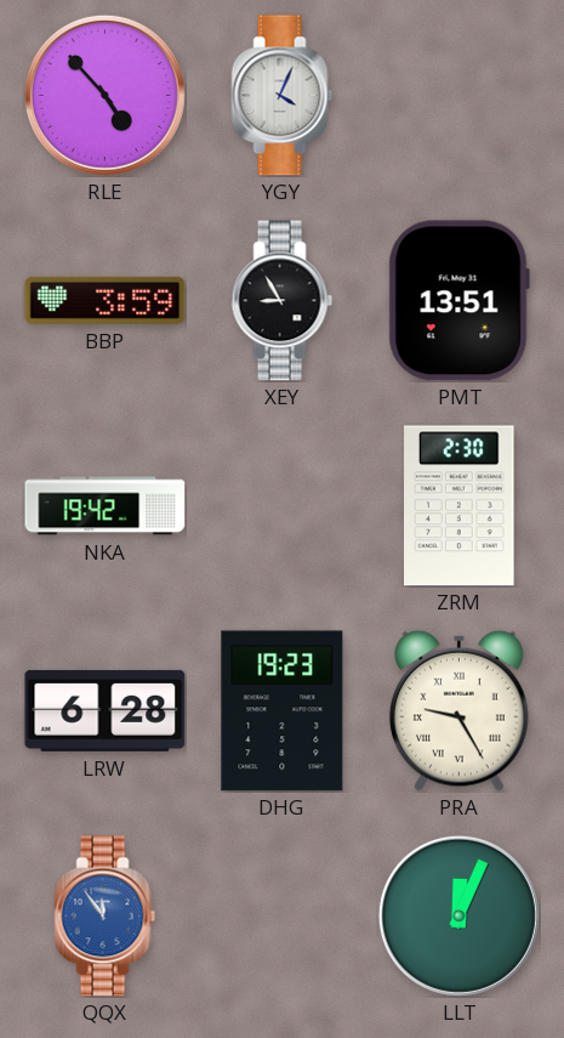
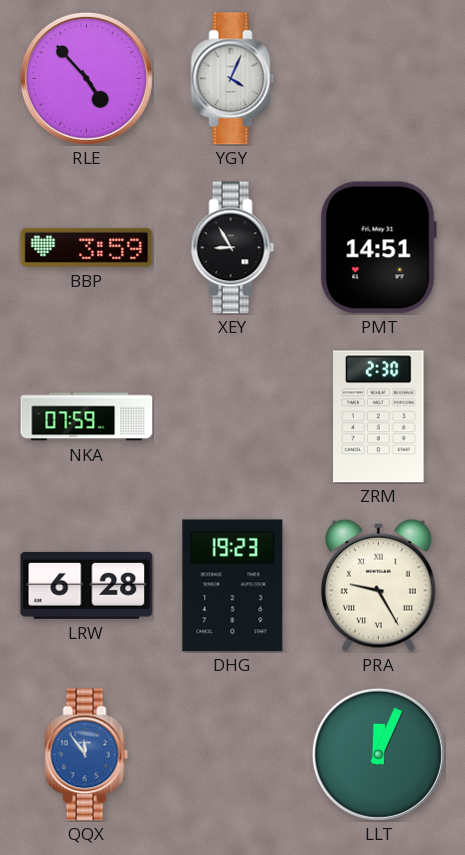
PMT: 13:51 -> 14:51 (378, 248)
NKA: 19:42 -> 07:59 (87, 417)
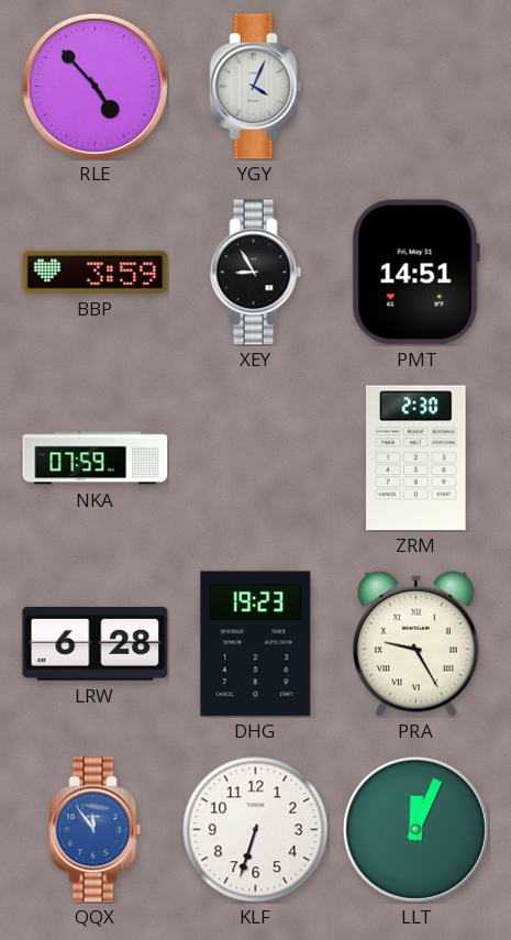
KLF: none -> 6:33 (256, 830)
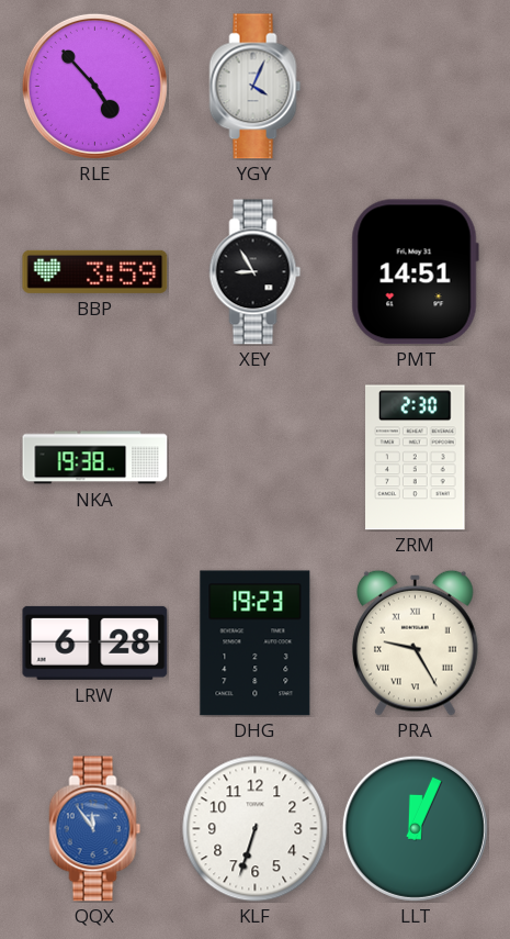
NKA: 07:59 -> 19:38 (95, 458)
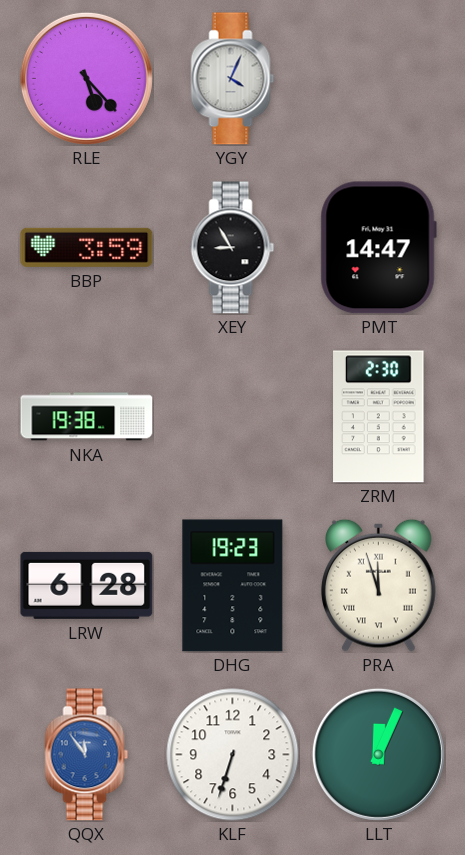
RLE: 4:53 -> 5:23 (86, 78)
PMT: 14:51 -> 14:47 (378, 248)
PRA: 9:25 -> 11:57 (378, 585)
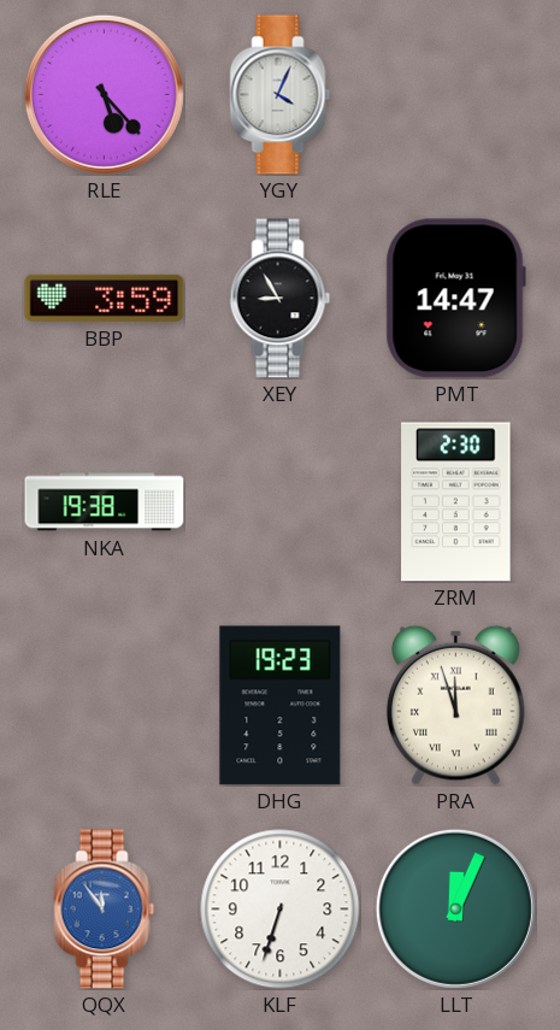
LRW: 6:28 -> none (87, 585)
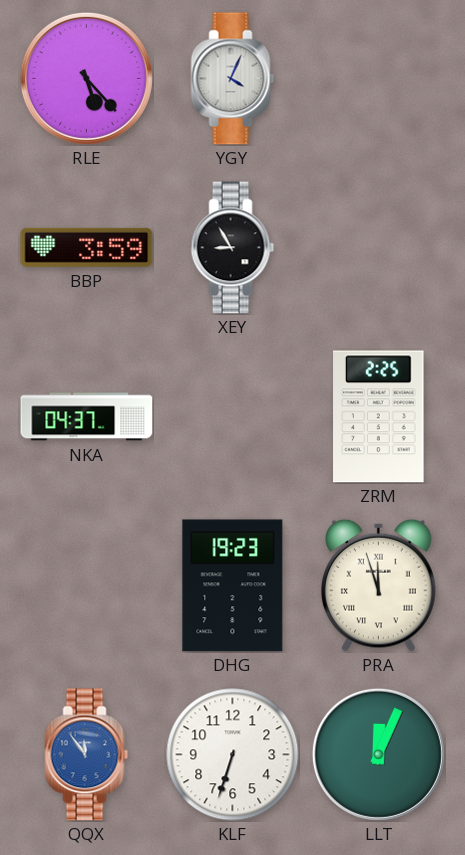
PMT: 14:47 -> none (455, 299)
NKA: 19:38 -> 04:37 (87, 417)
ZRM: 2:30 -> 2:25 (379, 417)
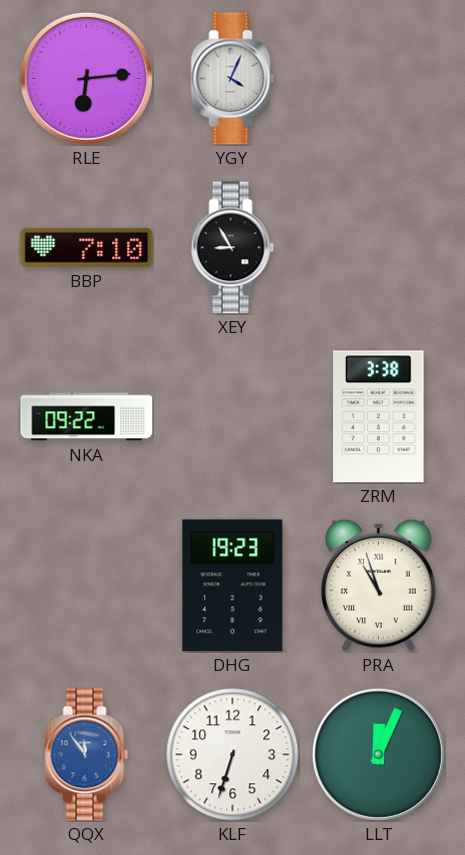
RLE: 5:23 -> 6:14 (86, 78)
BBP: 3:59 -> 7:10 (87, 247)
NKA: 04:37 -> 09:22 (87, 417)
ZRM: 2:25 -> 3:38 (379, 417)
PRA: 11:57 -> 10:57 (378, 585)
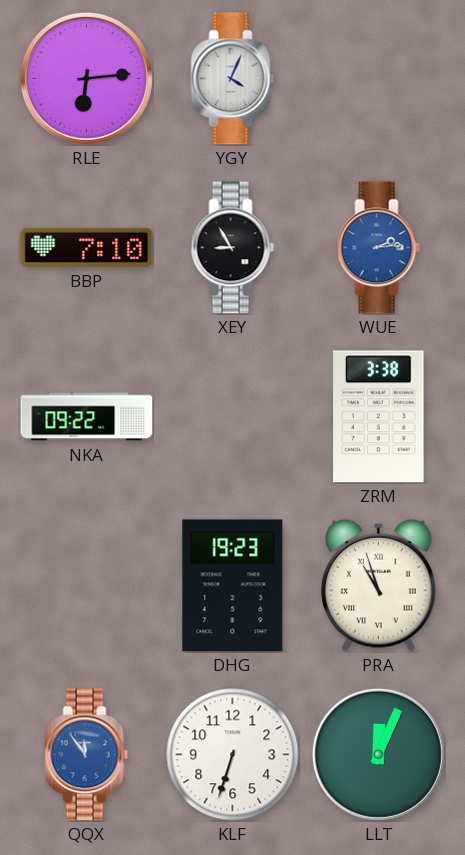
WUE: none -> 2:14 (379, 248)
